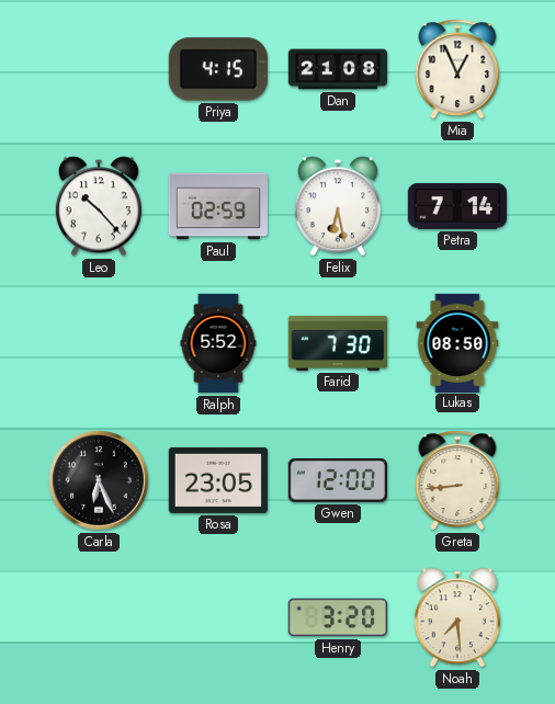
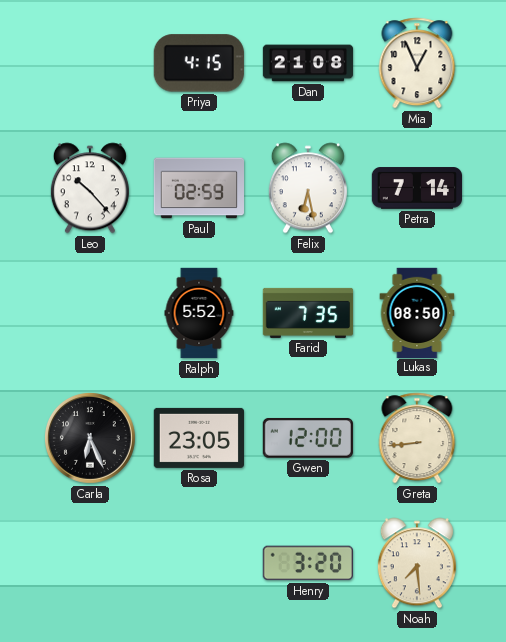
Farid: 7:30 -> 7:35 (308, 313)
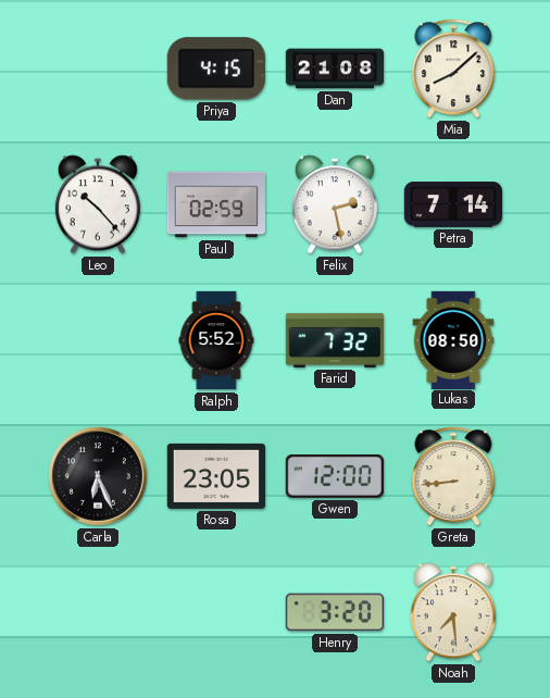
Mia: 12:56 -> 8:08 (453, 68)
Felix: 6:28 -> 2:28 (335, 204)
Farid: 7:35 -> 7:32 (335, 340)
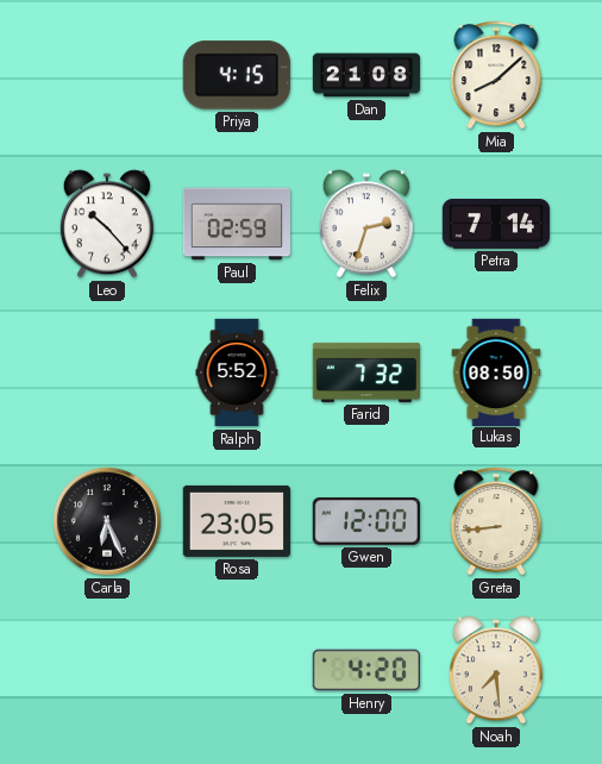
Felix: 2:28 -> 2:33 (366, 224)
Henry: 3:20 -> 4:20 (365, 670)
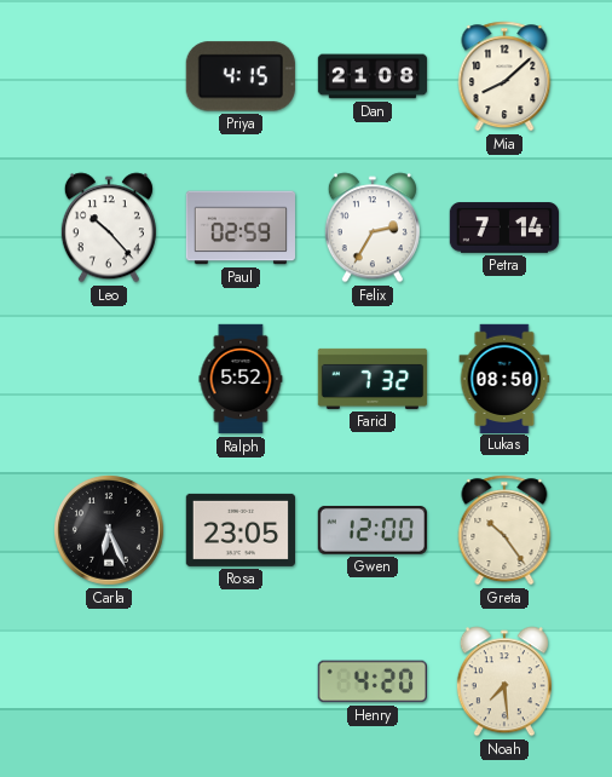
Felix: 2:33 -> 2:35 (373, 228)
Greta: 8:44 -> 10:24 (504, 530)
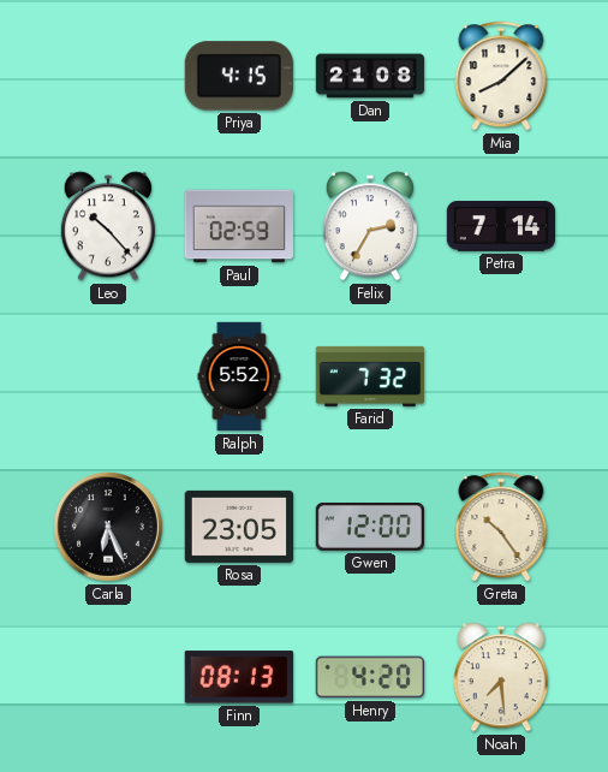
Lukas: 08:50 -> none (504, 378)
Finn: none -> 08:13 (239, 677)
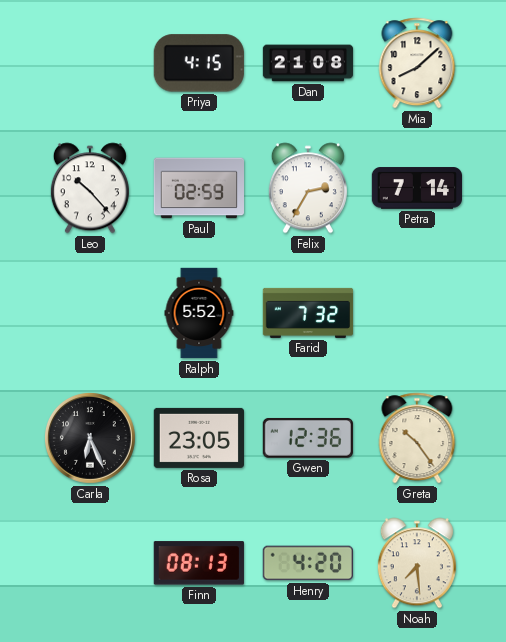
Gwen: 12:00 -> 12:36 (308, 438)
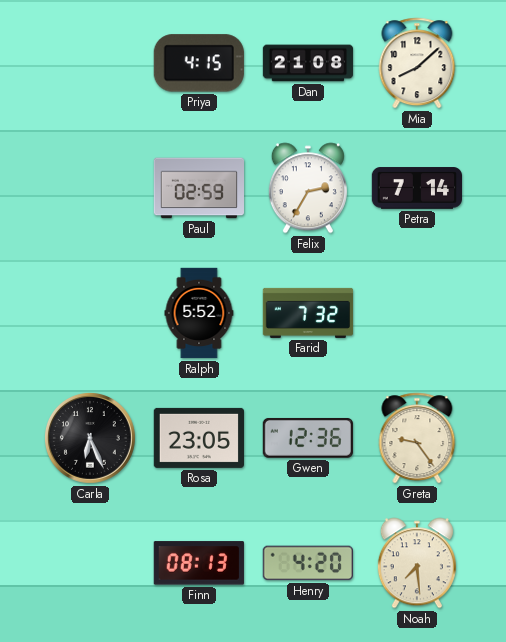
Leo: 10:23 -> none (90, 188)
Greta: 10:24 -> 9:24 (417, 438)
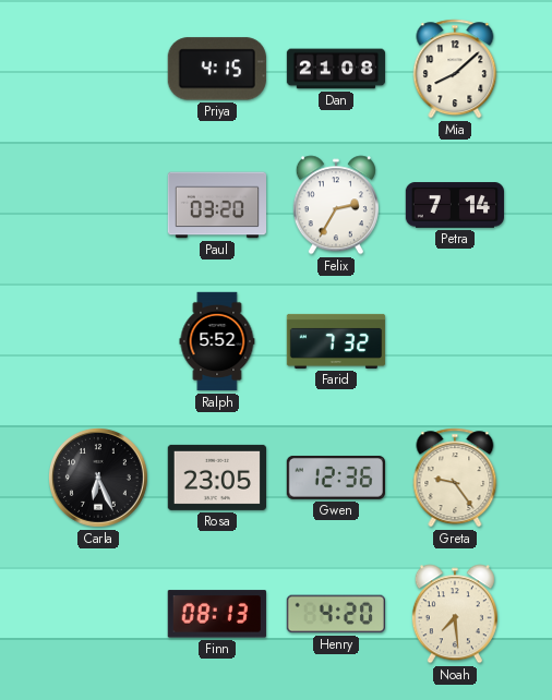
Paul: 02:59 -> 03:20 (217, 205)
